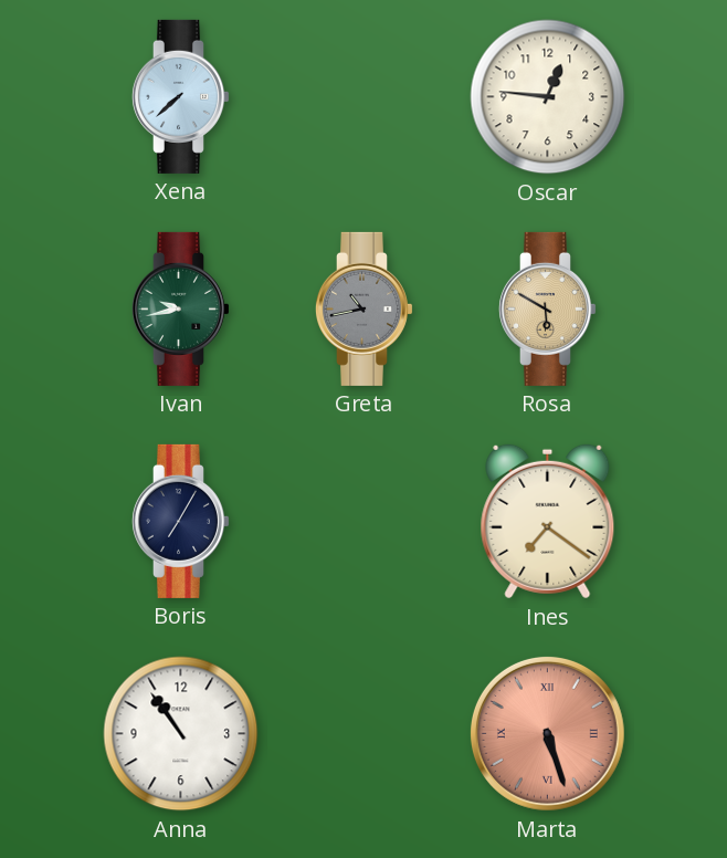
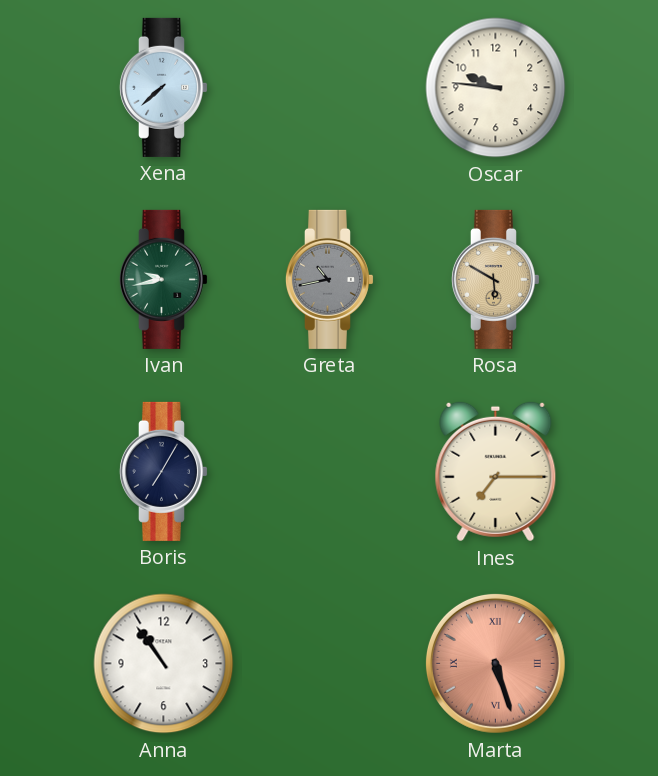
Oscar: 12:46 -> 9:46 (496, 88)
Ines: 7:21 -> 7:15 (496, 472)
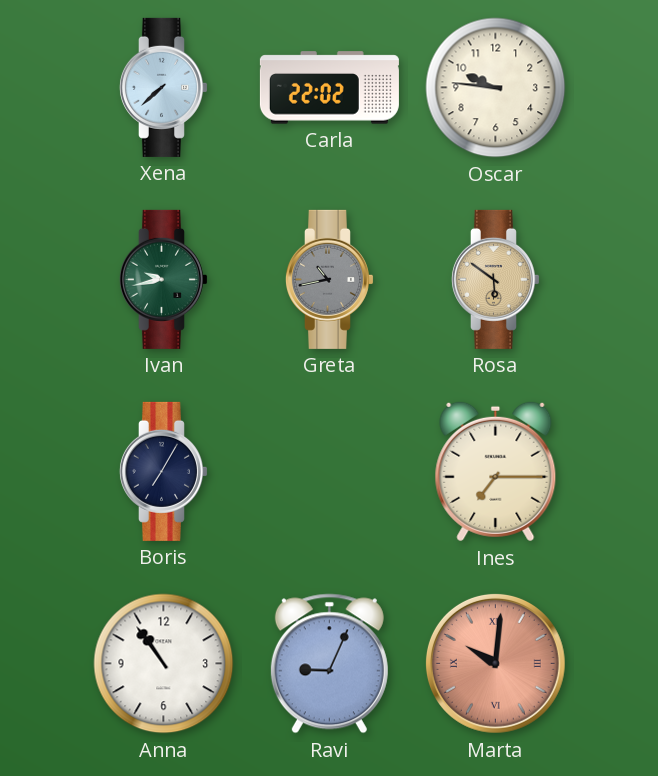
Carla: none -> 22:02 (329, 88)
Rosa: 5:50 -> 5:51 (495, 279)
Ravi: none -> 9:04 (329, 664)
Marta: 5:27 -> 10:01 (495, 663)
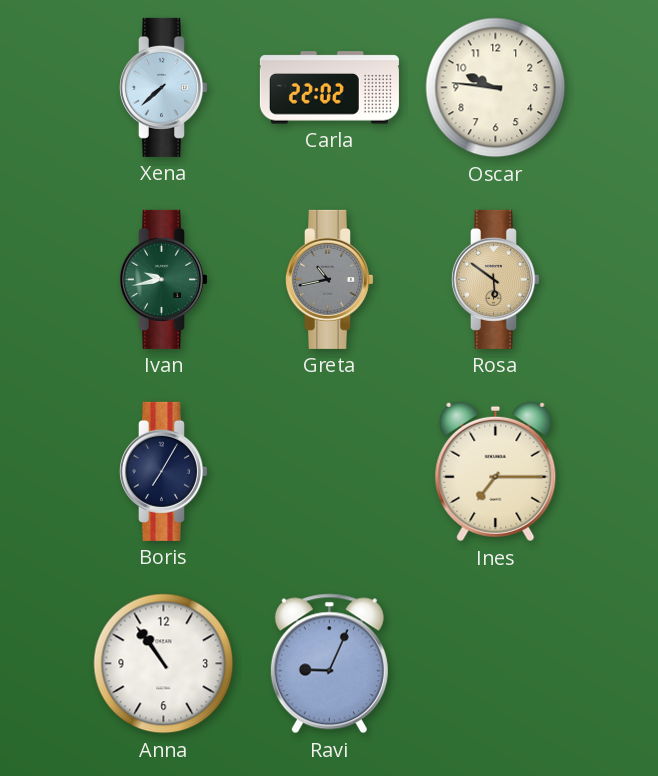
Marta: 10:01 -> none (495, 663)
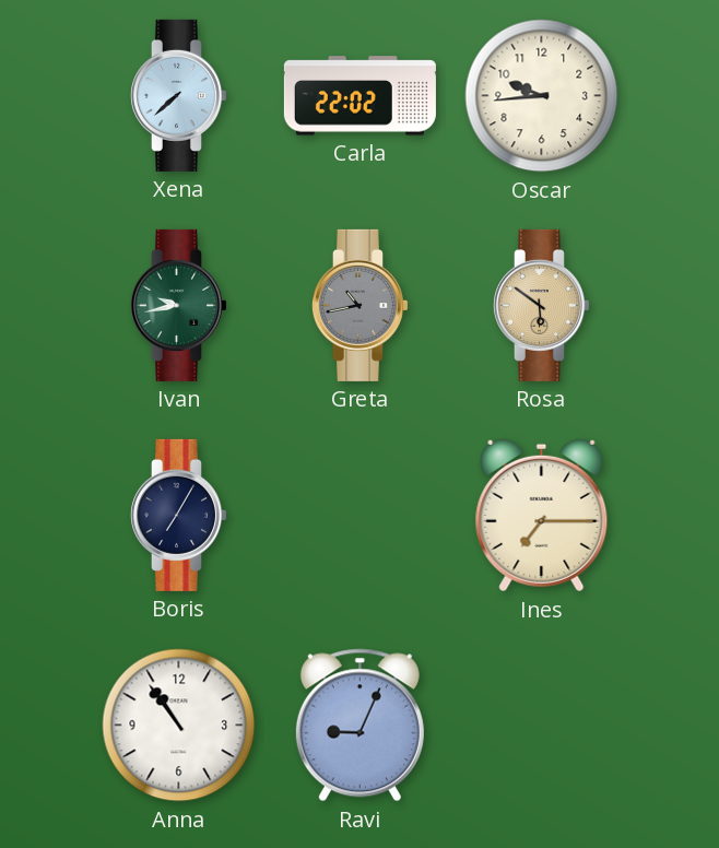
Oscar: 9:46 -> 9:44 (542, 96)
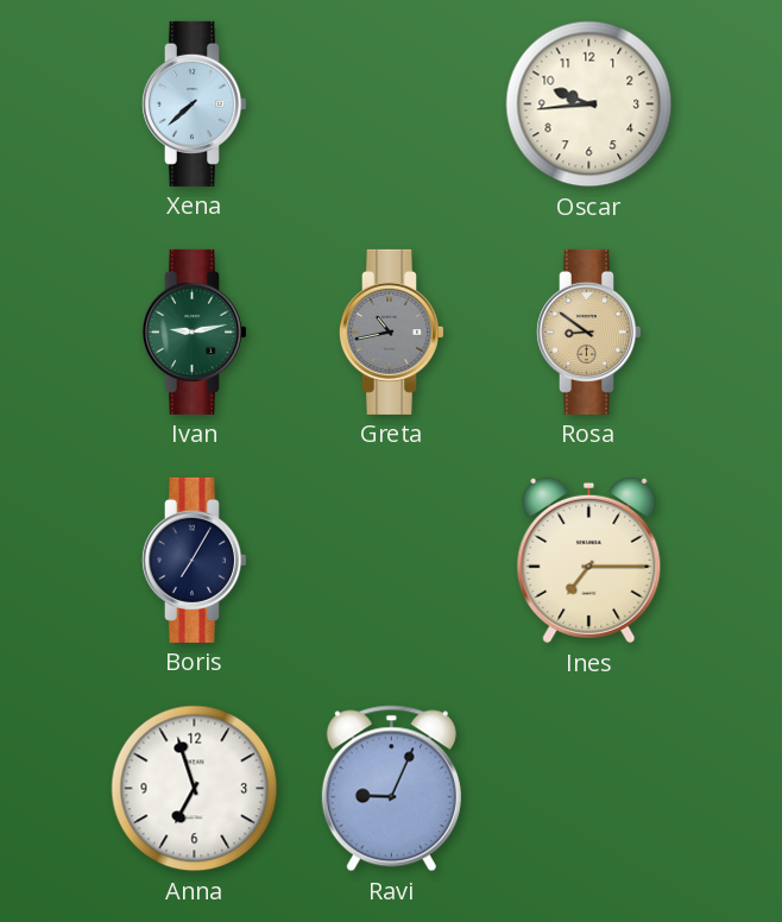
Carla: 22:02 -> none (360, 96)
Ivan: 9:43 -> 9:13 (194, 331)
Rosa: 5:51 -> 8:51 (588, 331)
Anna: 10:54 -> 6:57 (195, 789)
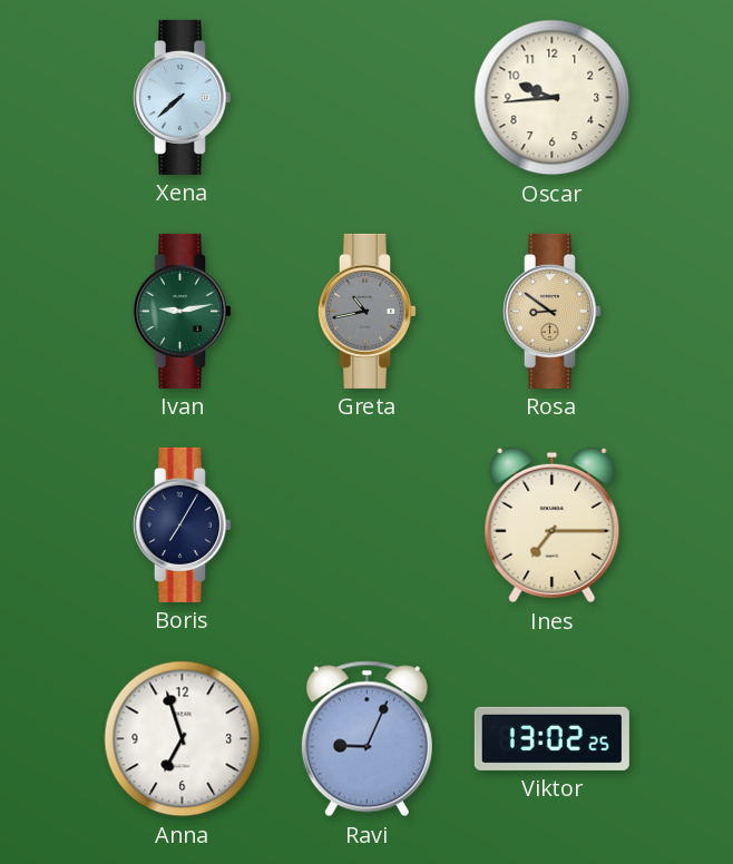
Viktor: none -> 13:02 (551, 738)
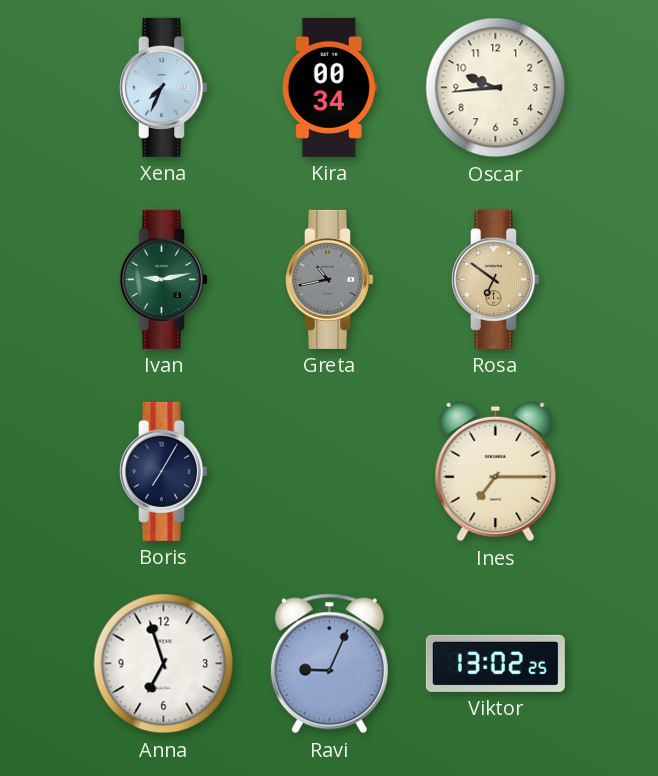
Xena: 7:38 -> 7:34 (163, 87)
Kira: none -> 00:34 (329, 87)
Rosa: 8:51 -> 6:51 (495, 279)
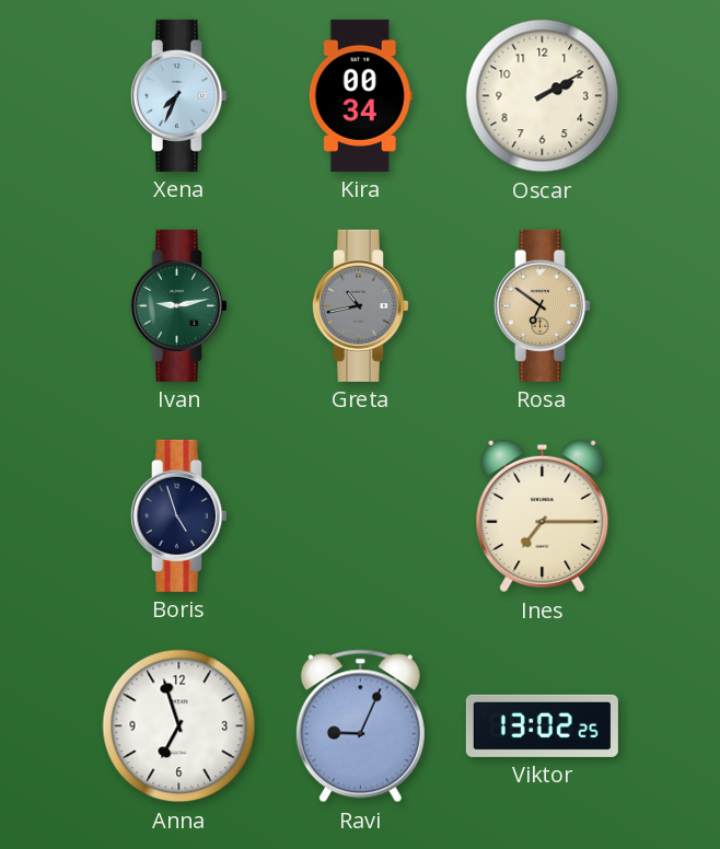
Oscar: 9:44 -> 2:10 (543, 96)
Boris: 7:05 -> 4:57 (178, 515)
